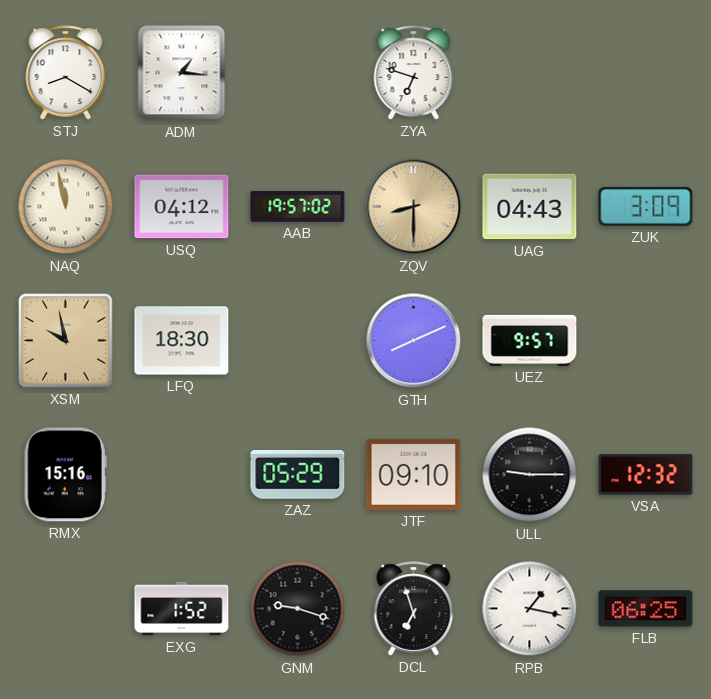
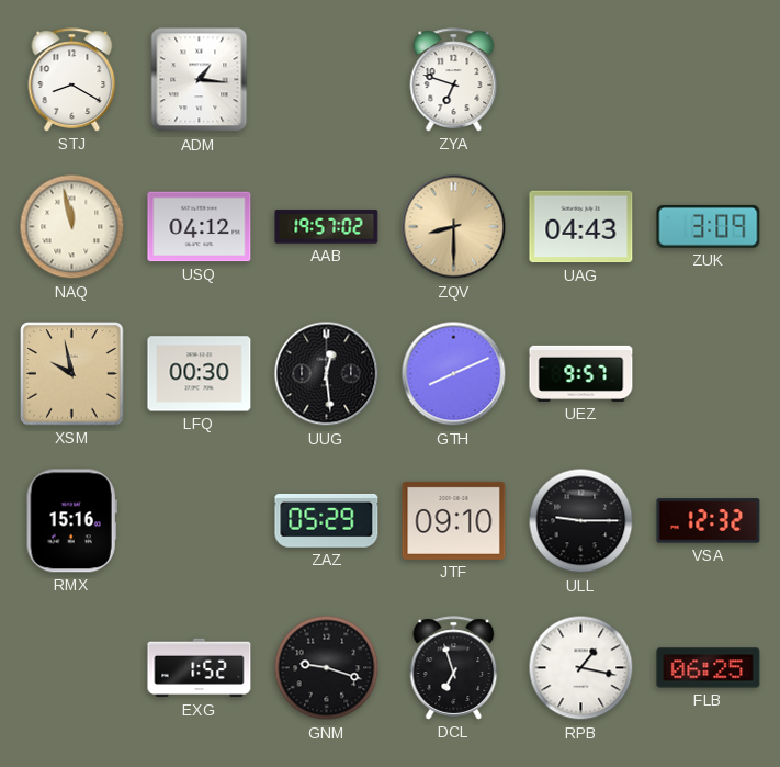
LFQ: 18:30 -> 00:30 (200, 374)
UUG: none -> 12:29 (327, 374)
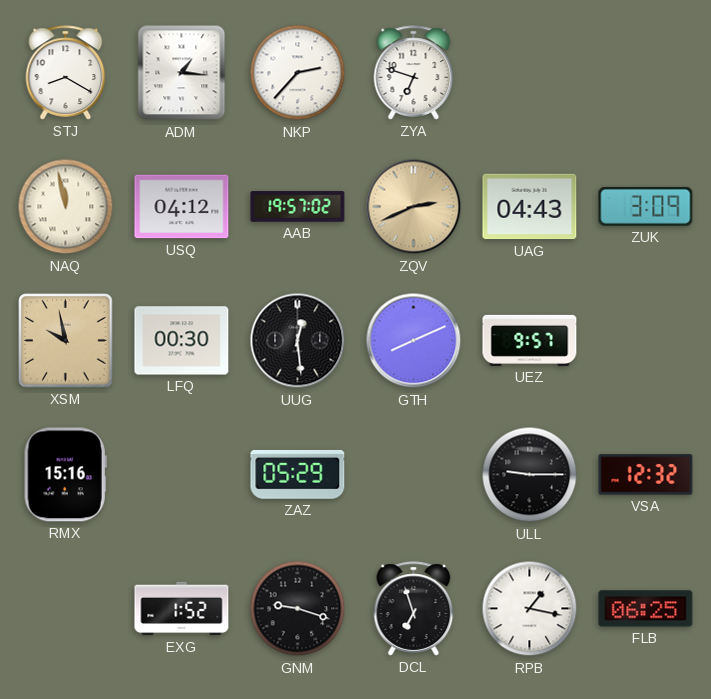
NKP: none -> 2:37 (298, 73)
ZQV: 8:30 -> 2:41 (414, 207)
JTF: 09:10 -> none (454, 520)
